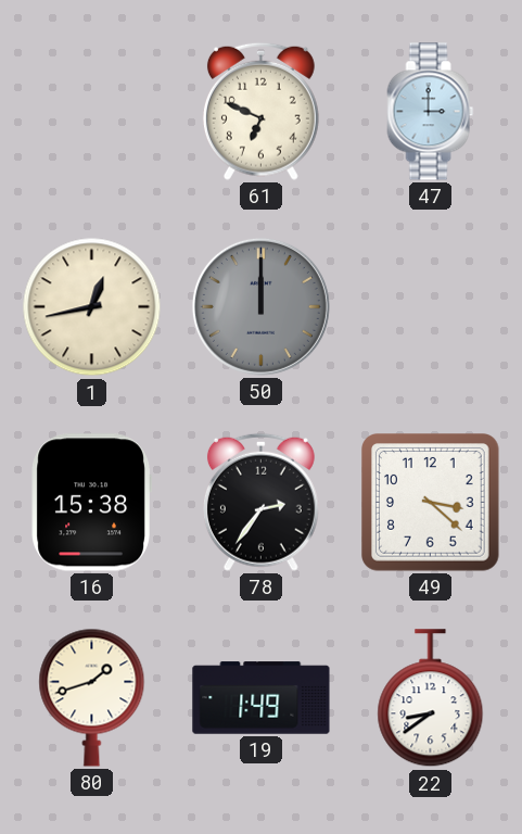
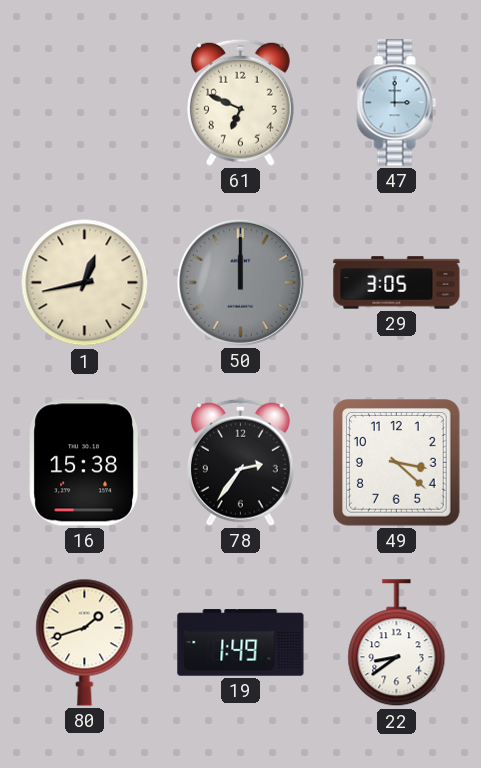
29: none -> 3:05 (397, 283)
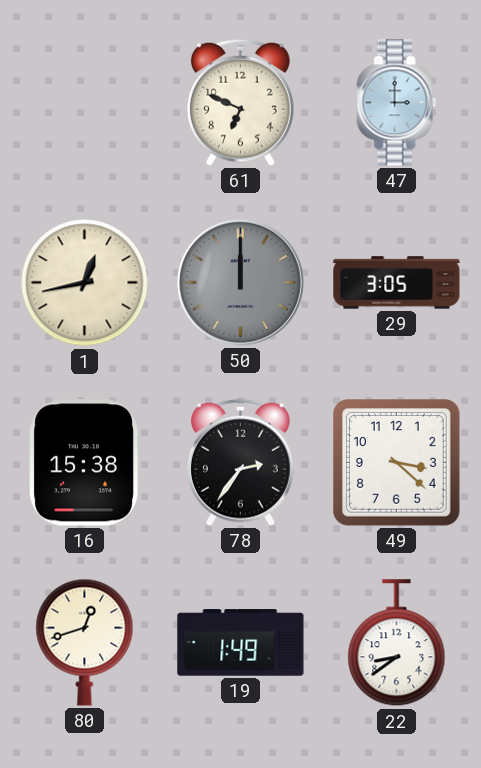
80: 1:42 -> 12:42 (85, 642)
